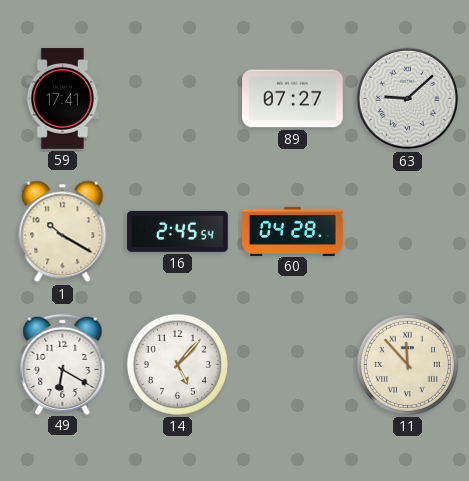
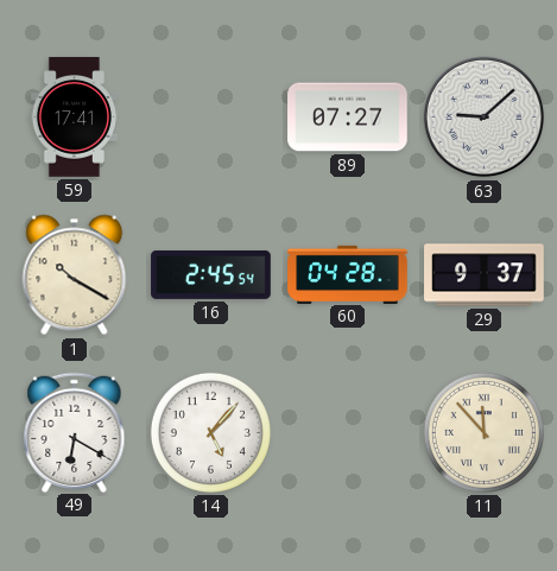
29: none -> 9:37 (485, 275)
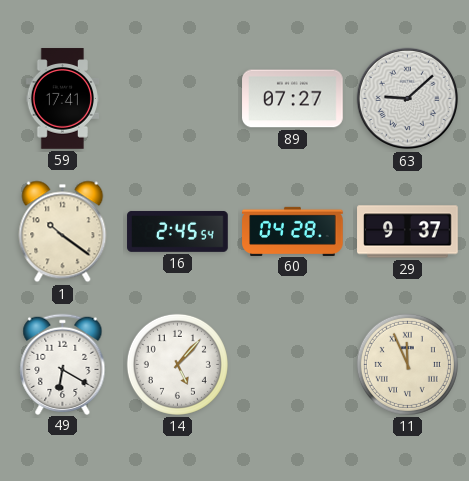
1: 10:20 -> 10:21 (63, 232)
11: 11:53 -> 11:56 (407, 364)
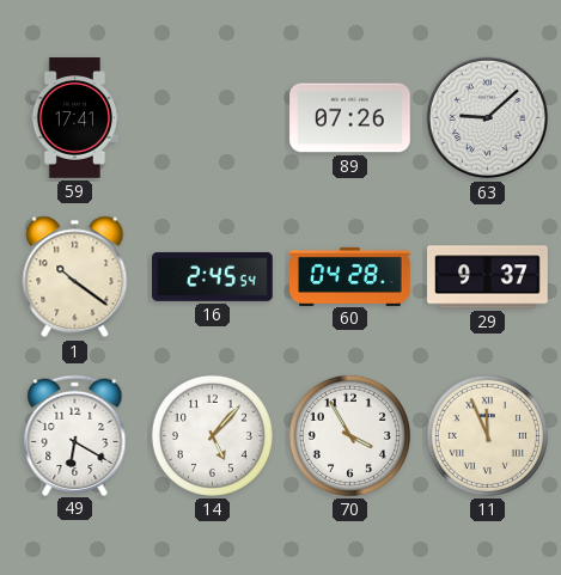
89: 07:27 -> 07:26 (350, 118)
70: none -> 3:55 (349, 435)
